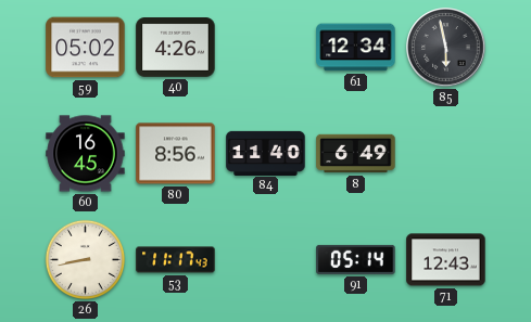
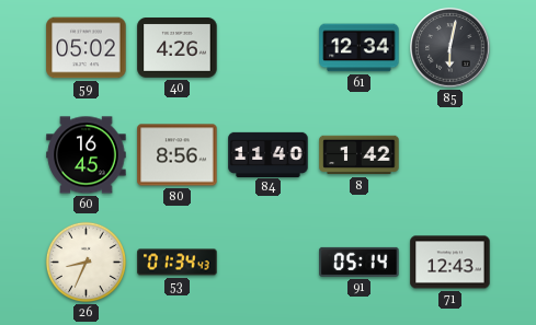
85: 5:58 -> 6:02 (451, 48)
8: 6:49 -> 1:42 (360, 155)
26: 8:43 -> 8:34 (85, 262)
53: 11:17 -> 01:34 (178, 263)
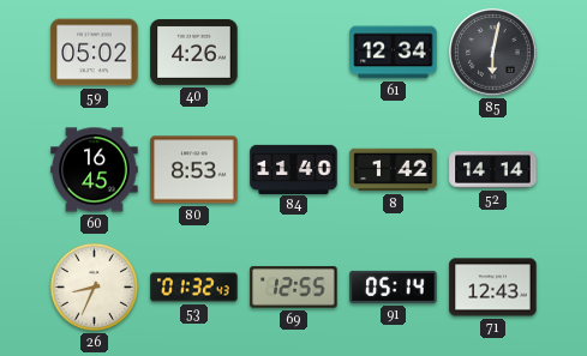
80: 8:56 -> 8:53 (194, 170)
52: none -> 14:14 (493, 170)
53: 01:34 -> 01:32 (194, 288)
69: none -> 12:55 (294, 288)
